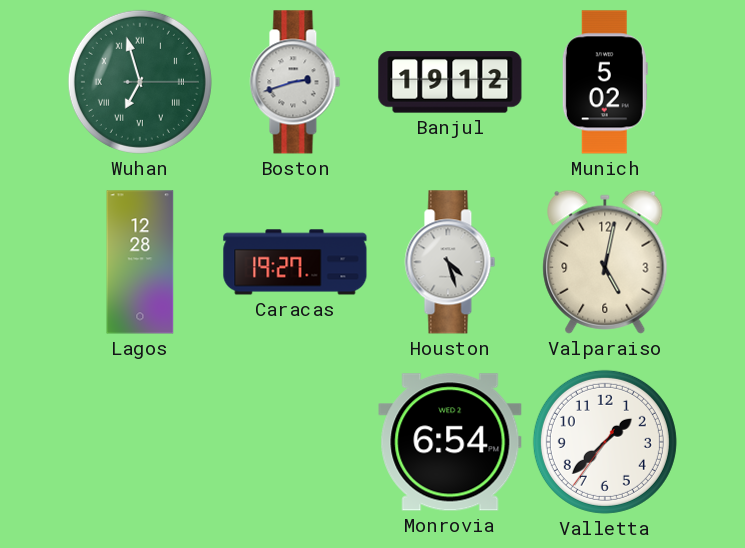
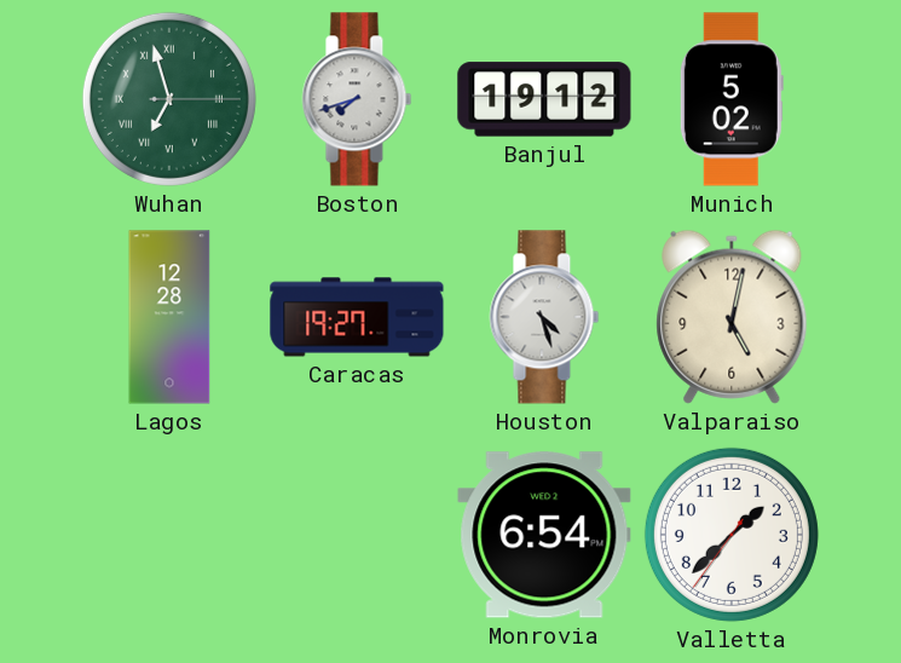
Boston: 2:42 -> 7:42 (357, 99)
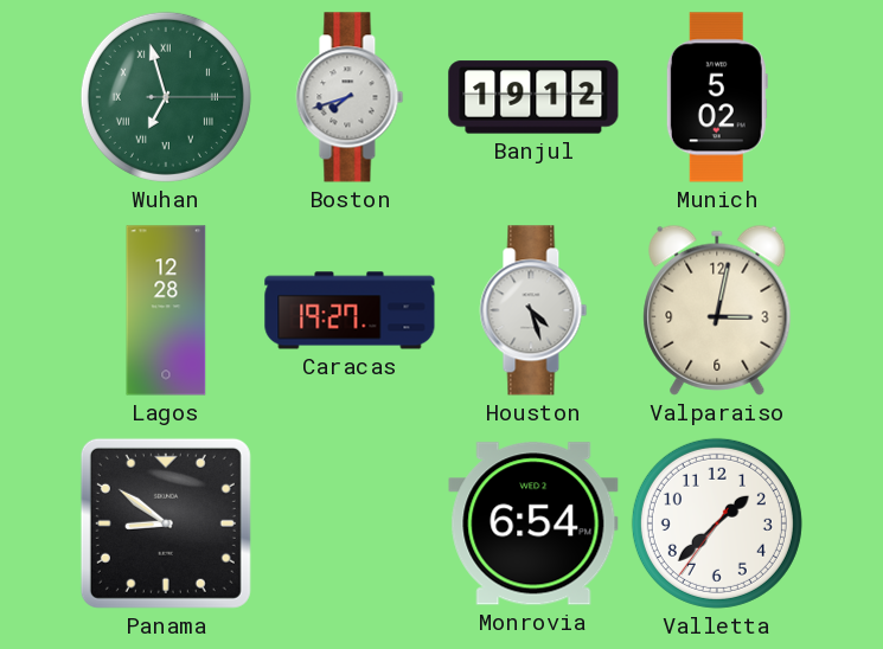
Valparaiso: 5:02 -> 3:02 (717, 310)
Panama: none -> 8:51 (166, 523)
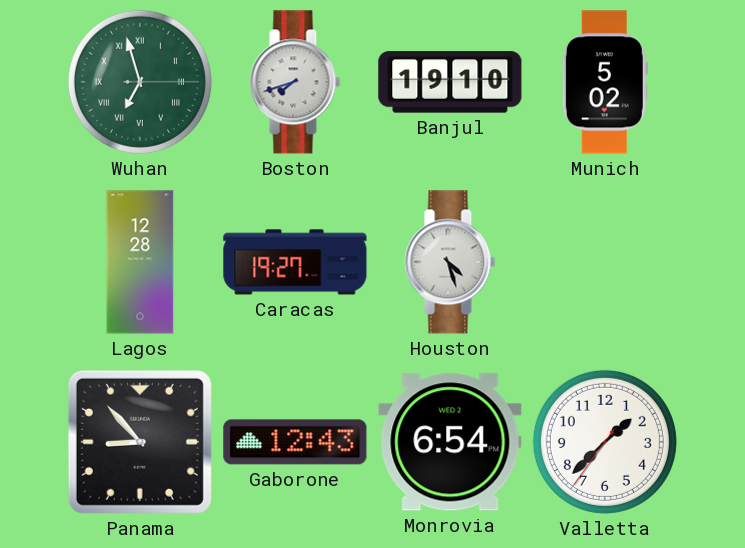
Banjul: 19:12 -> 19:10 (450, 82)
Valparaiso: 3:02 -> none (717, 310)
Panama: 8:51 -> 8:53 (140, 442)
Gaborone: none -> 12:43 (295, 442)
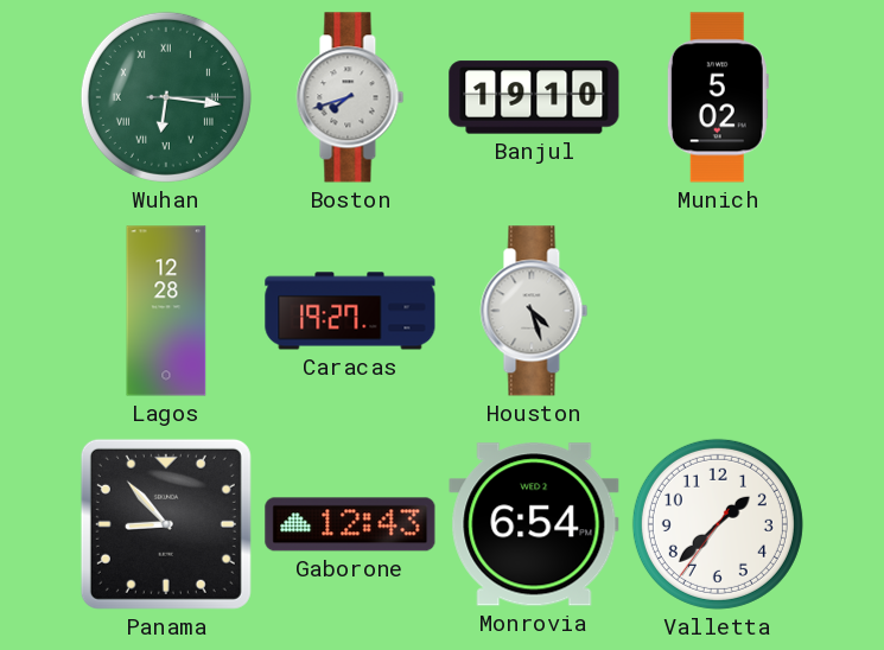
Wuhan: 6:57 -> 6:16 (166, 97)
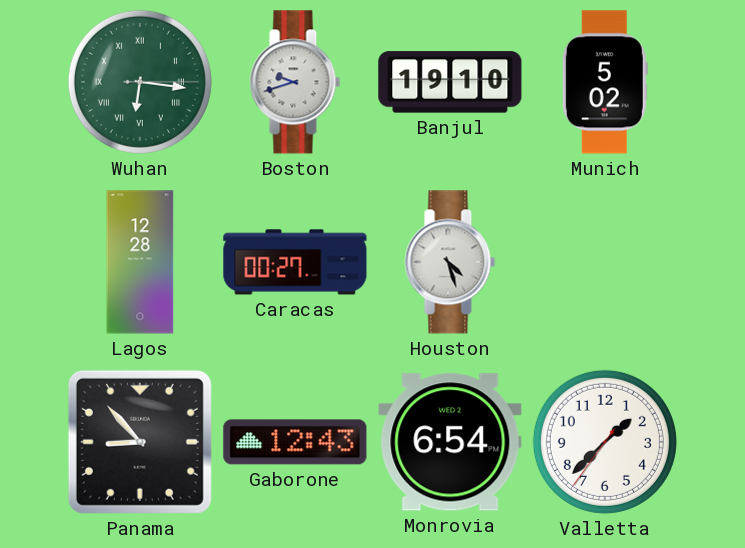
Boston: 7:42 -> 9:42 (295, 82)
Caracas: 19:27 -> 00:27 (295, 262)
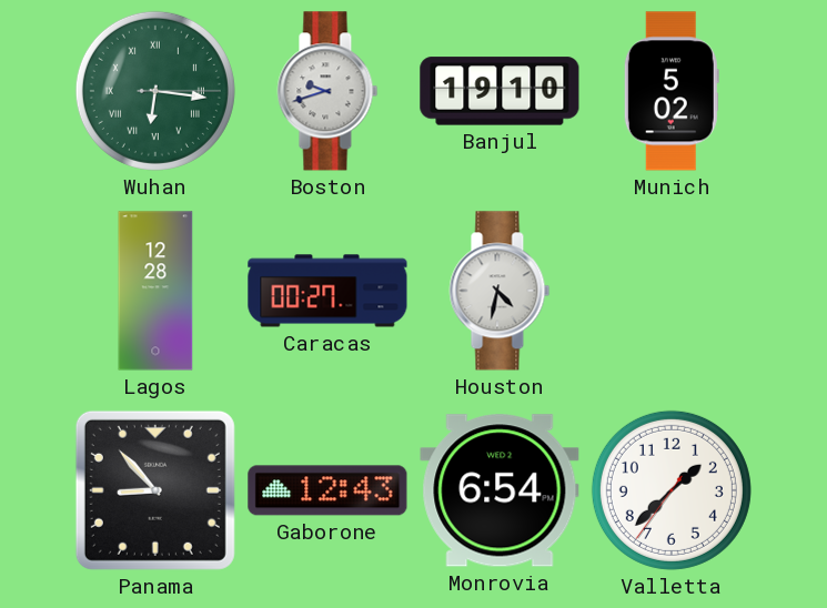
Houston: 4:27 -> 4:32 (500, 291)
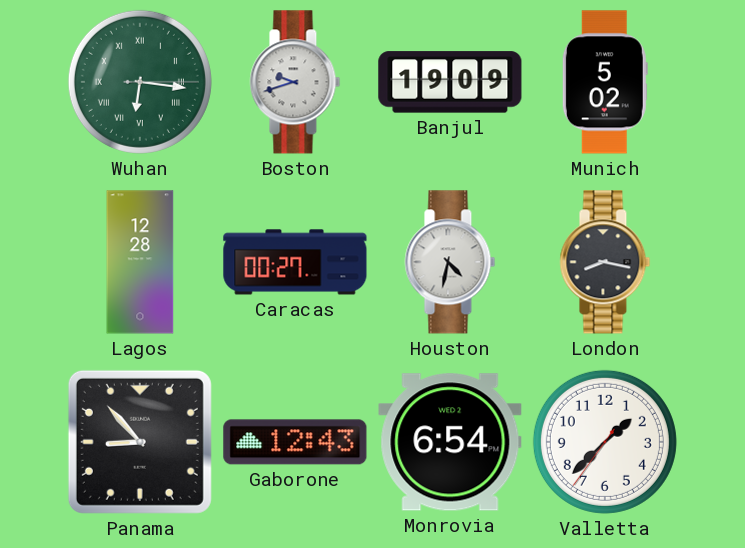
Banjul: 19:10 -> 19:09 (450, 82)
London: none -> 8:17 (605, 262)
